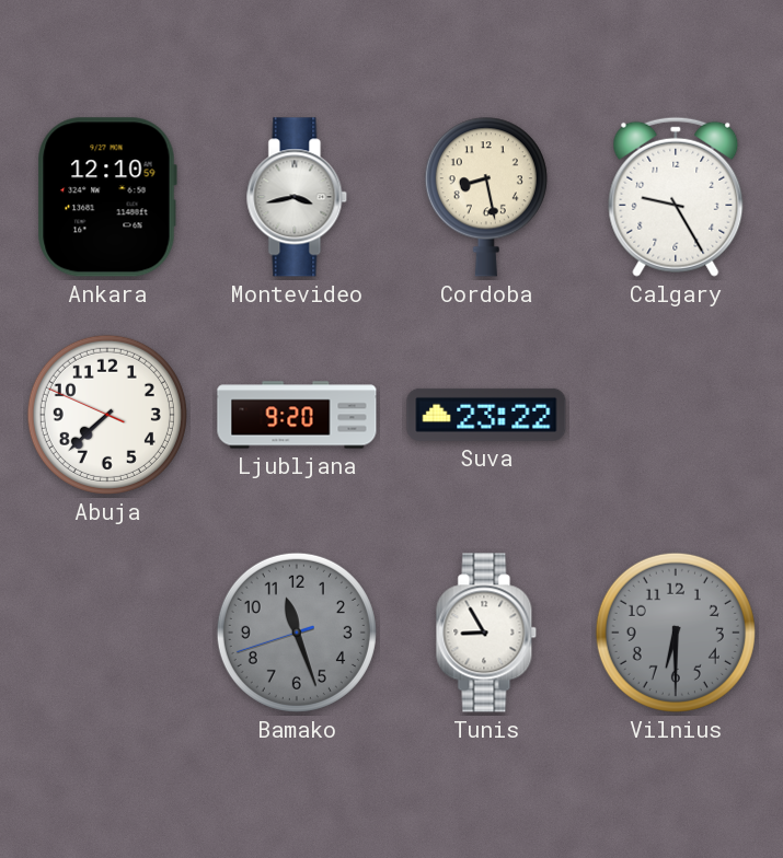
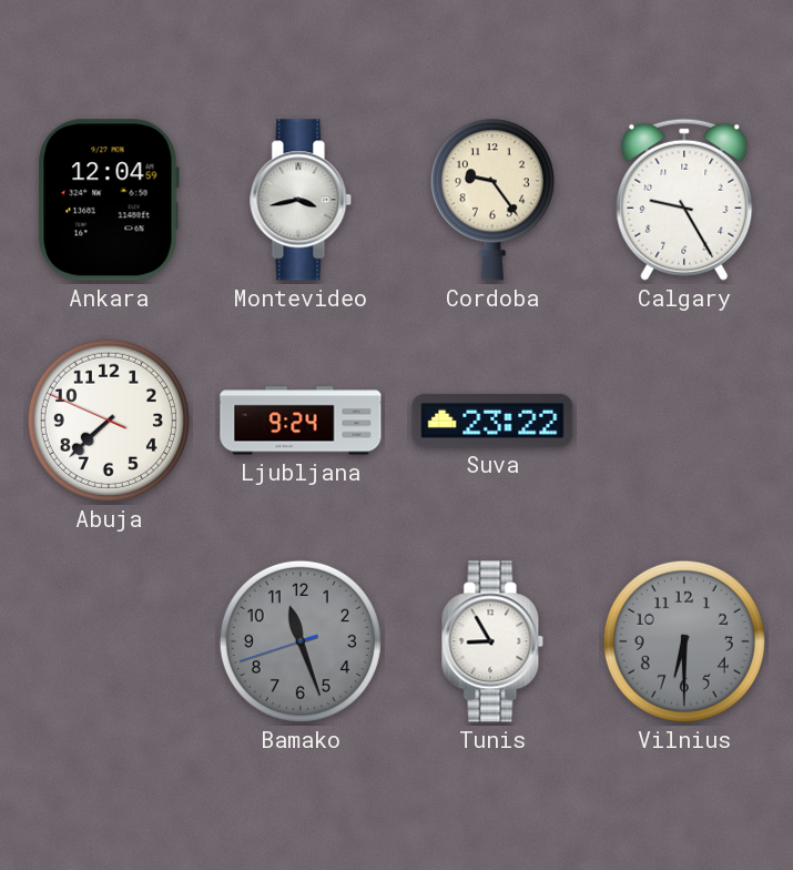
Ankara: 12:10 -> 12:04 (109, 200)
Cordoba: 8:28 -> 9:24 (492, 200)
Ljubljana: 9:20 -> 9:24 (301, 421)
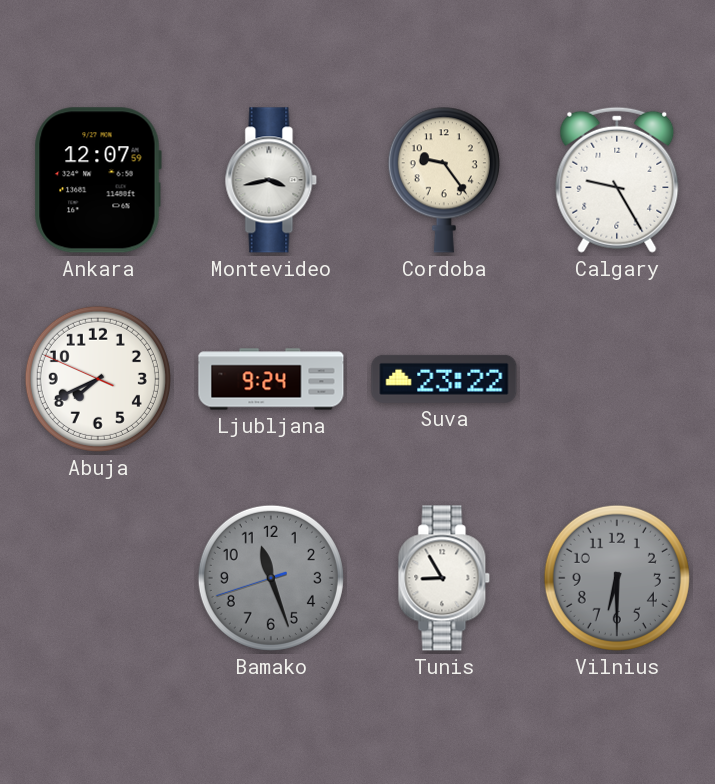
Ankara: 12:04 -> 12:07 (98, 180)
Abuja: 7:37 -> 7:40 (98, 379)
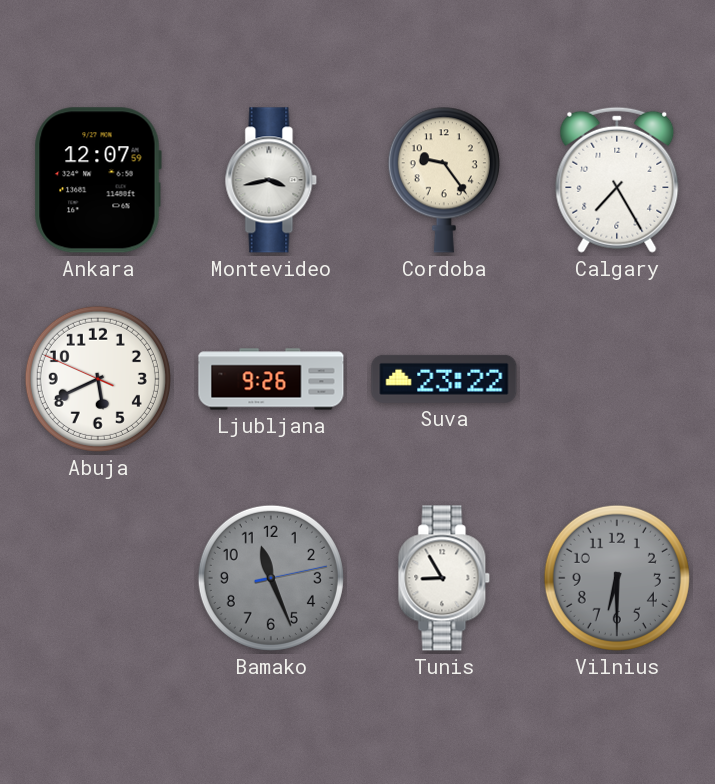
Calgary: 9:25 -> 7:25 (617, 180)
Abuja: 7:40 -> 5:40 (98, 379)
Ljubljana: 9:24 -> 9:26 (271, 379)
Bamako: 11:26:42 -> 11:26:13 (271, 578)
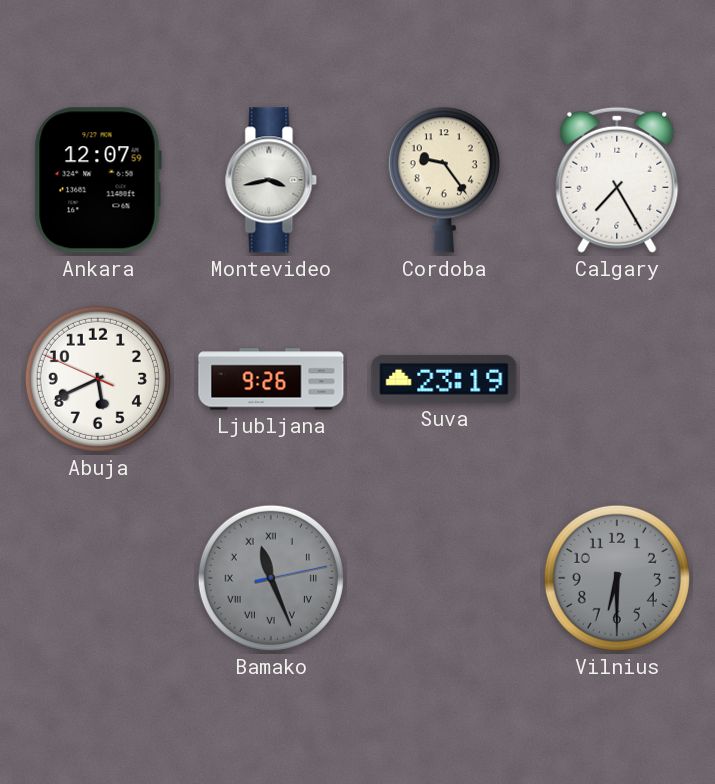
Suva: 23:22 -> 23:19 (444, 379)
Bamako numerals: Arabic -> Roman (271, 578)
Tunis: 8:55 -> none (444, 578)
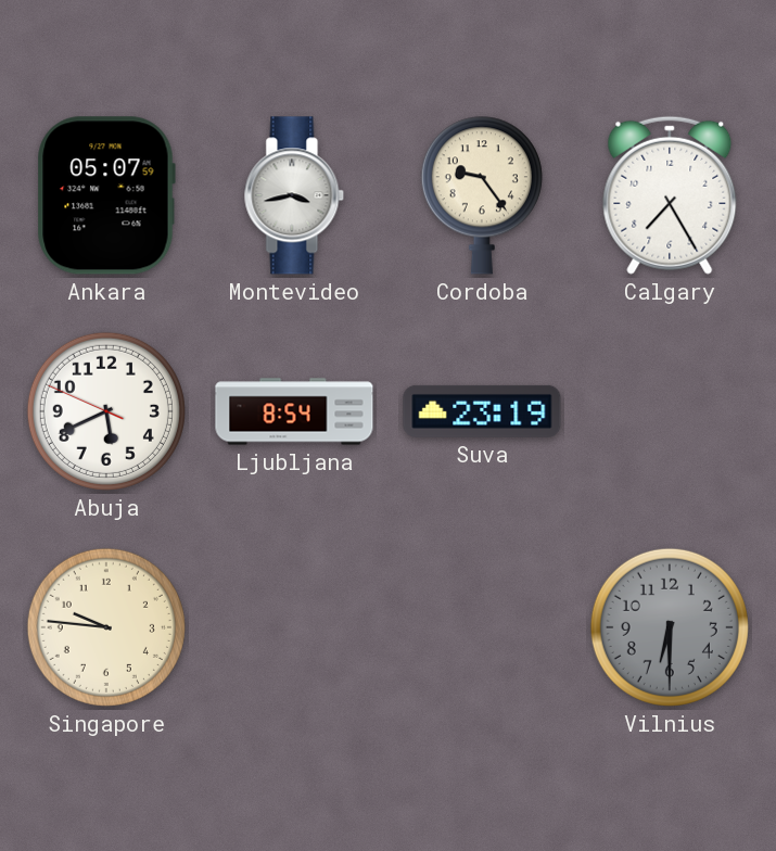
Ankara: 12:07 -> 05:07 (106, 195)
Ljubljana: 9:26 -> 8:54 (294, 411)
Singapore: none -> 9:46 (106, 627)
Bamako: 11:26 -> none (271, 578)
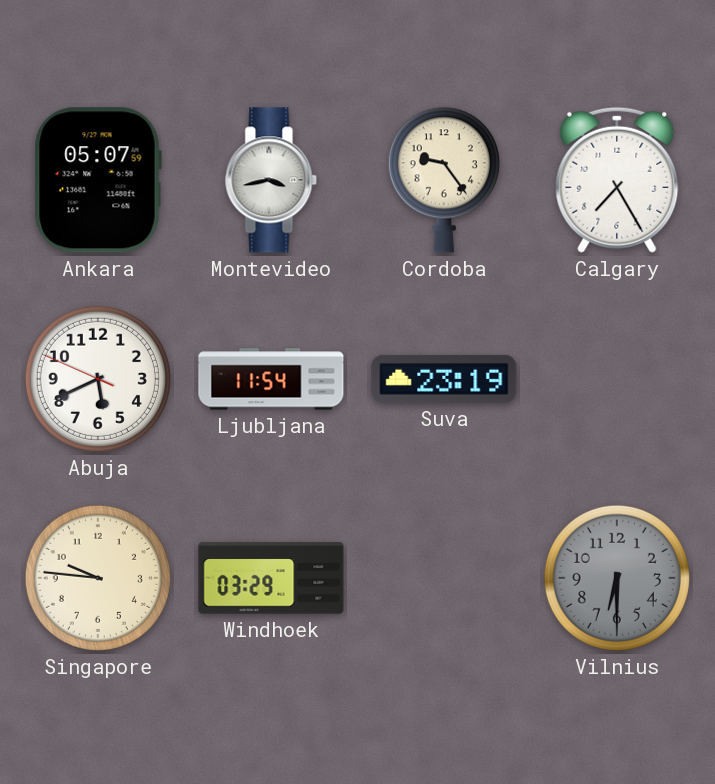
Ljubljana: 8:54 -> 11:54 (271, 379)
Windhoek: none -> 03:29 (271, 578)
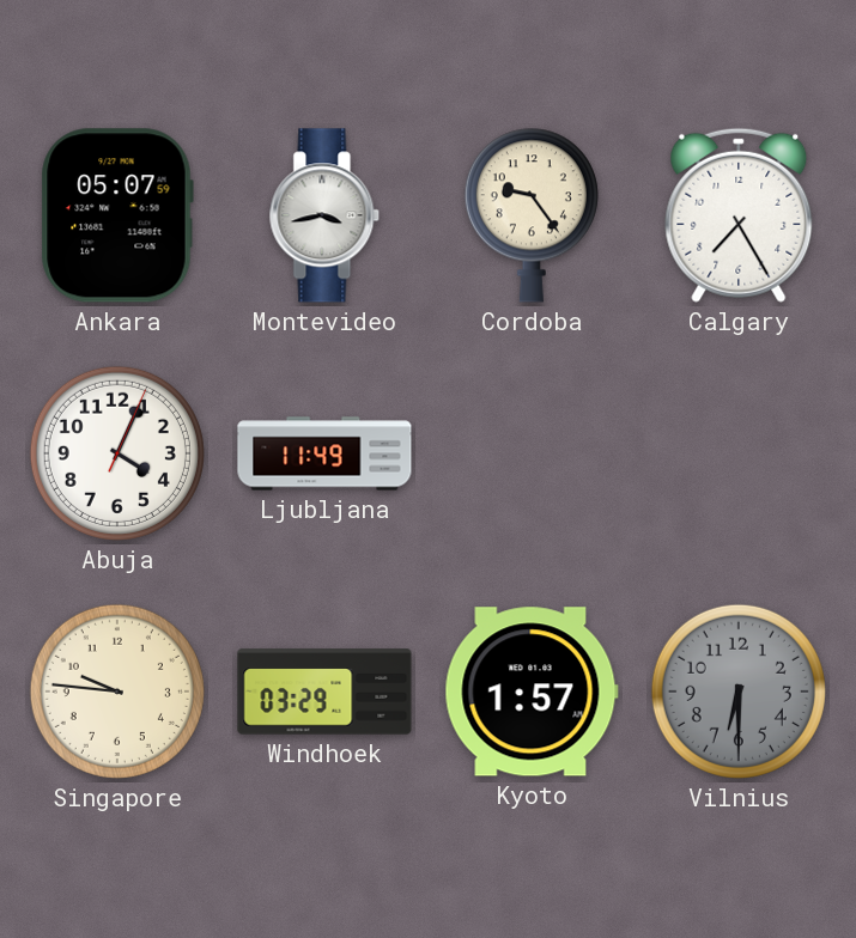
Abuja: 5:40 -> 4:04 (117, 453)
Ljubljana: 11:54 -> 11:49 (324, 453)
Suva: 23:19 -> none (444, 379)
Kyoto: none -> 1:57 (532, 692)
